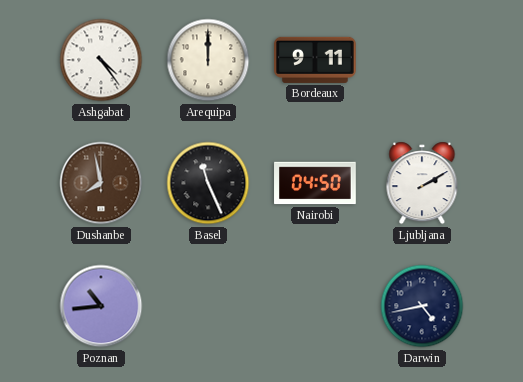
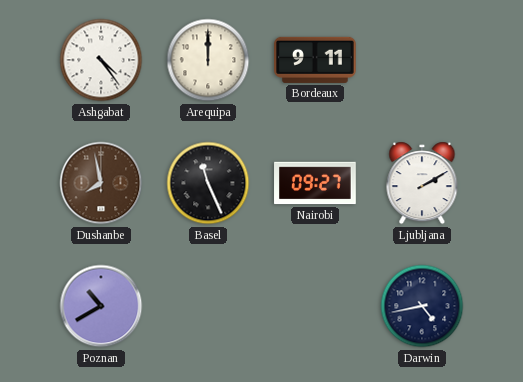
Nairobi: 04:50 -> 09:27 (315, 183)
Poznan: 10:44 -> 10:40 (101, 306)
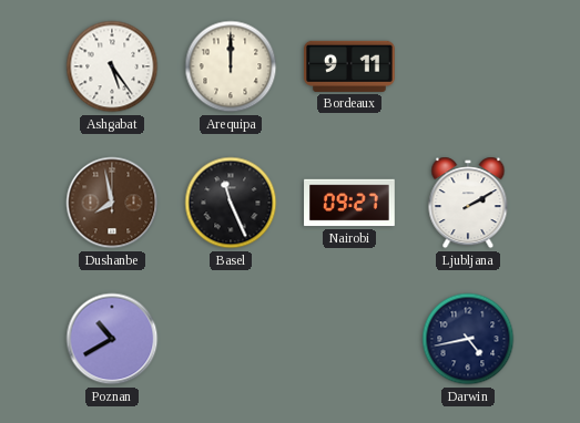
Ashgabat: 4:24 -> 5:24 (112, 66)
